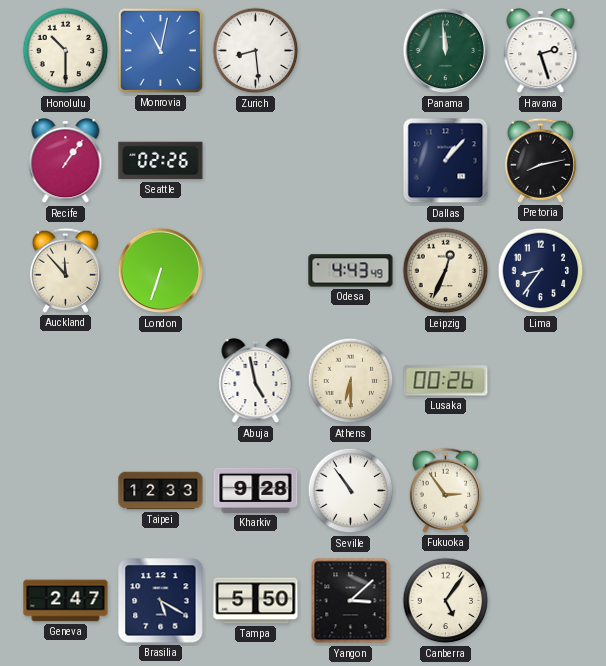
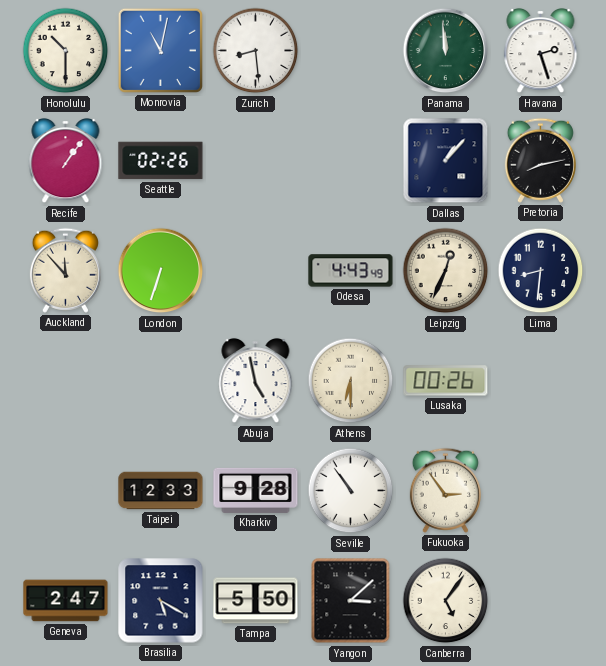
Lima: 8:36 -> 8:31 (541, 271)
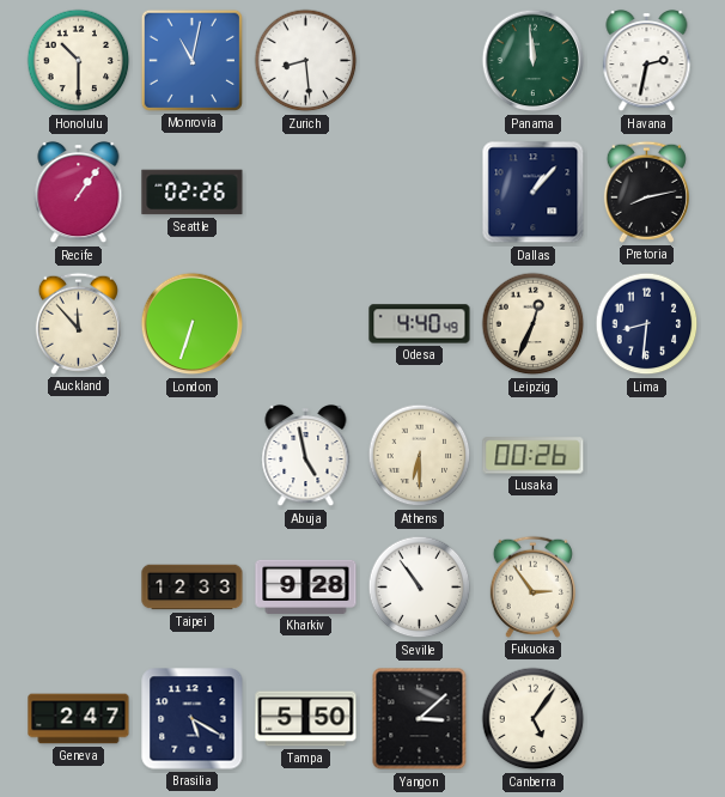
Havana: 2:27 -> 2:32 (647, 61)
Odesa: 4:43 -> 4:40 (420, 324)
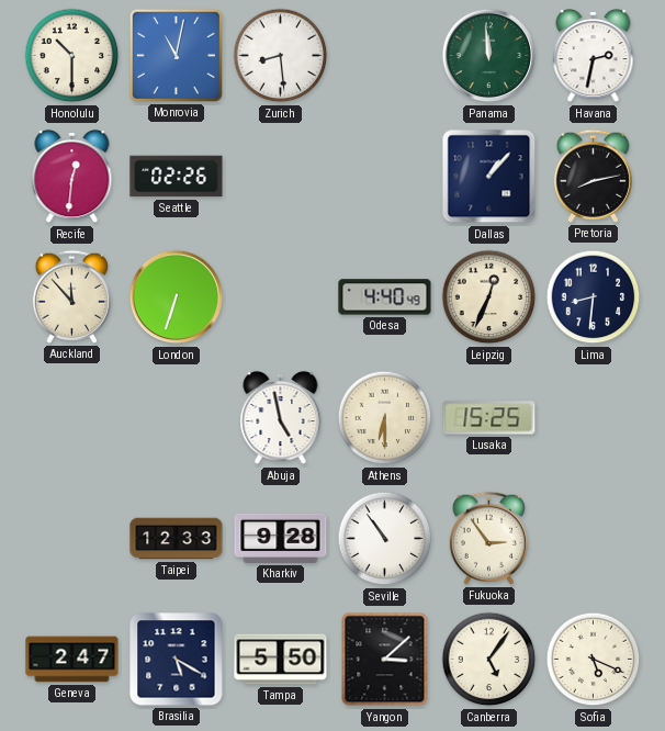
Recife: 1:06 -> 12:31 (72, 177)
Lusaka: 00:26 -> 15:25 (489, 418)
Sofia: none -> 5:19 (594, 660)
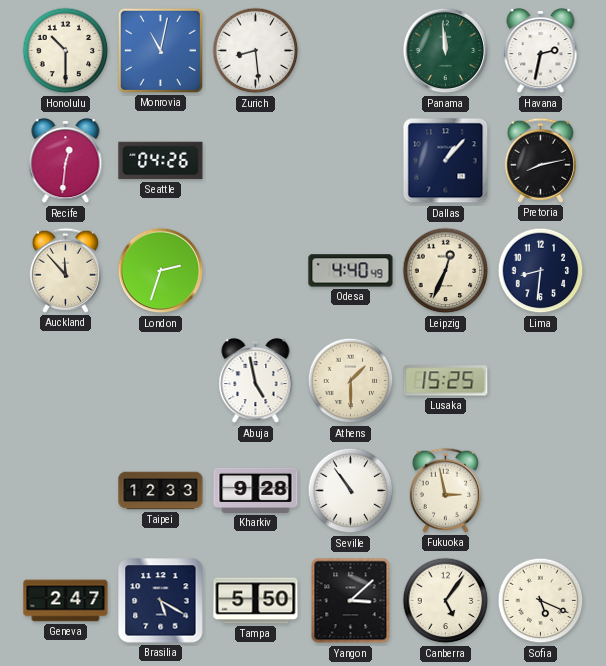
Seattle: 02:26 -> 04:26 (161, 161)
London: 6:33 -> 2:33 (161, 271)
Athens: 6:30 -> 1:30 (351, 381)
Fukuoka: 2:54 -> 2:58 (445, 490)
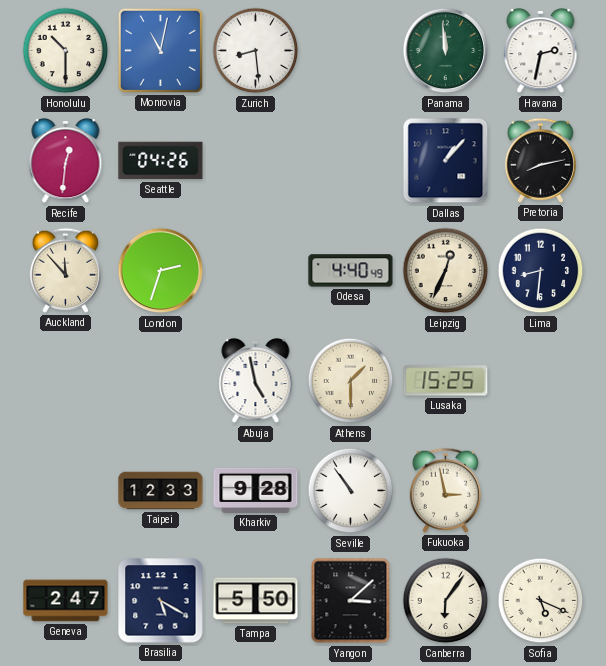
Canberra: 5:06 -> 6:06 (446, 601)
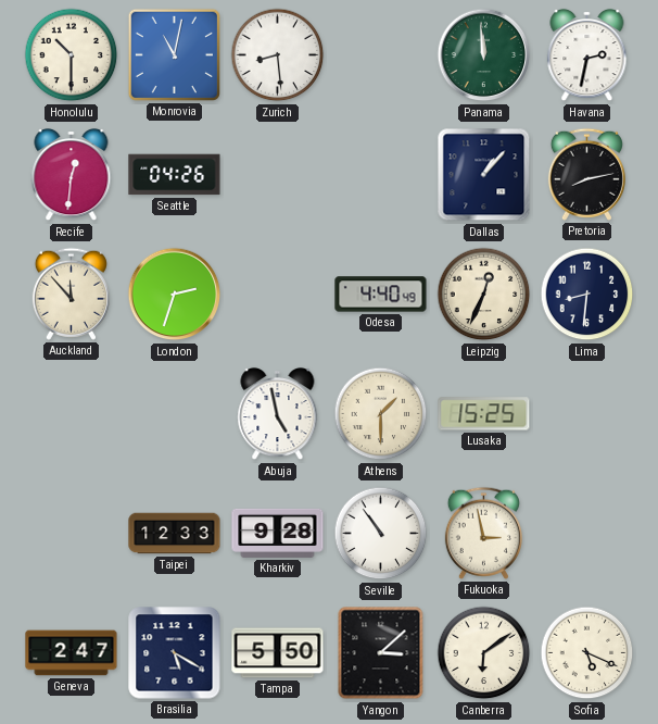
Canberra: 6:06 -> 6:09 (484, 653)
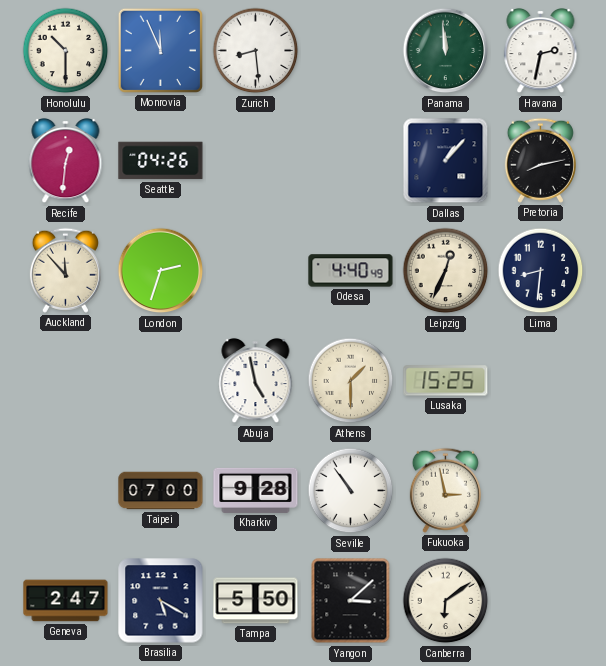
Monrovia: 11:02 -> 11:56 (160, 50)
Taipei: 12:33 -> 07:00 (161, 491)
Sofia: 5:19 -> none (587, 653)
